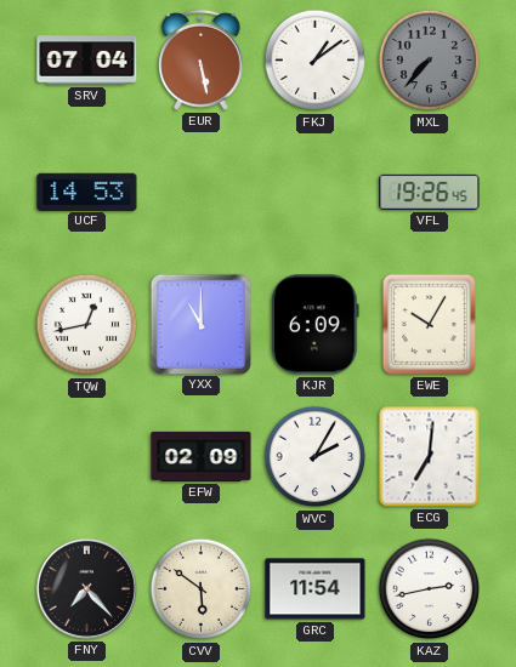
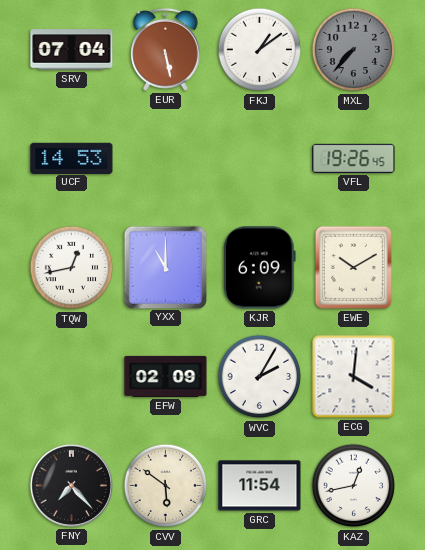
EWE: 10:05 -> 10:10 (353, 267)
ECG: 7:01 -> 4:01 (354, 377)
KAZ: 2:43 -> 12:43 (354, 486)
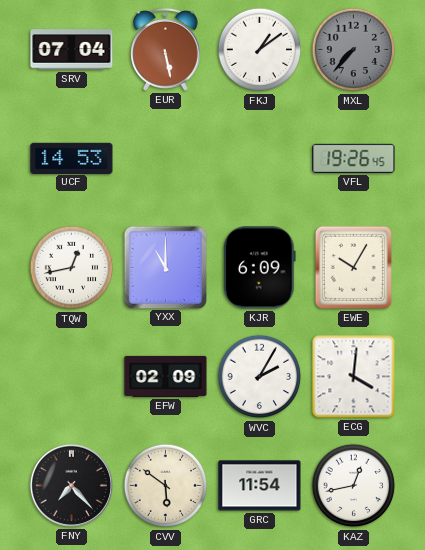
EWE: 10:10 -> 10:05 (353, 267)
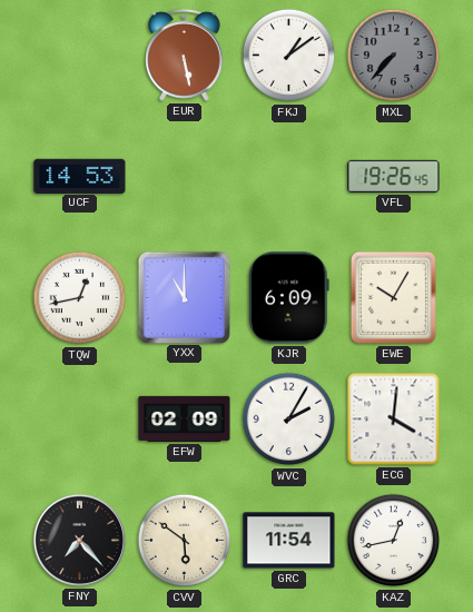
SRV: 07:04 -> none (72, 50)
